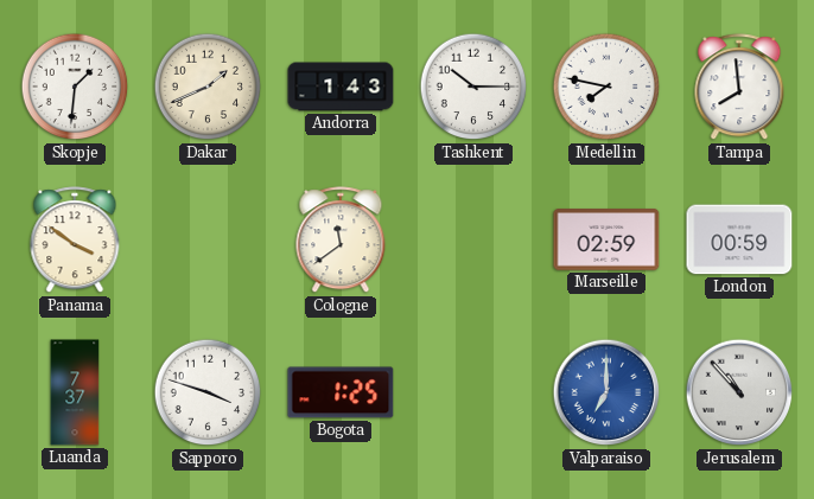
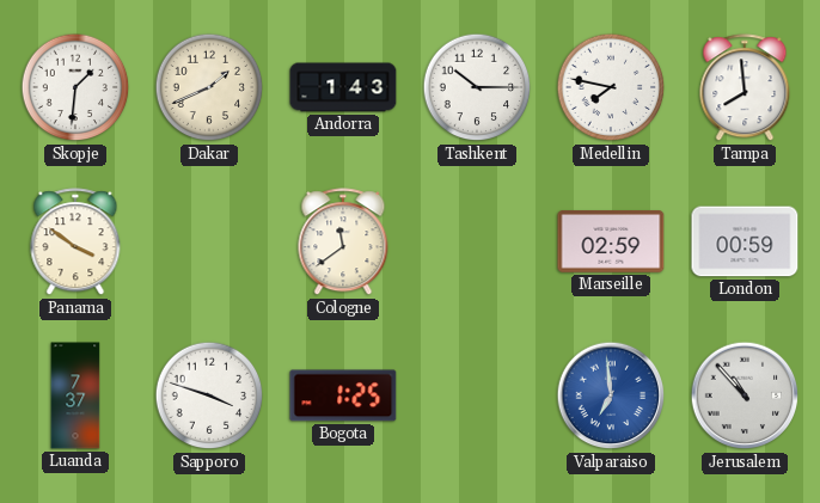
Valparaiso: 7:00 -> 6:59 (611, 395)
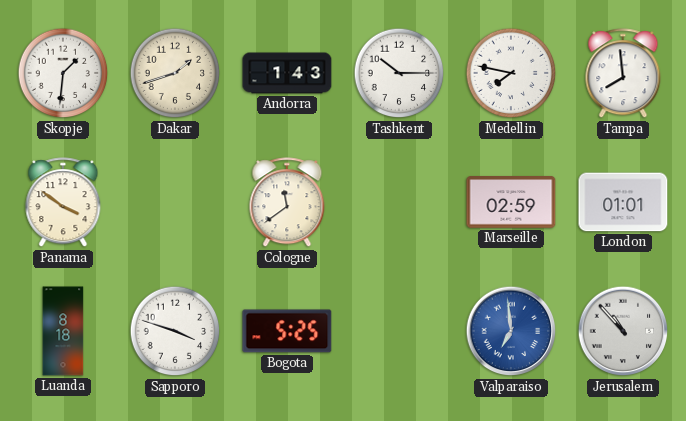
Dakar: 1:41 -> 1:42 (175, 73)
London: 00:59 -> 01:01 (623, 202)
Luanda: 7:37 -> 8:18 (63, 331)
Bogota: 1:25 -> 5:25 (287, 331)
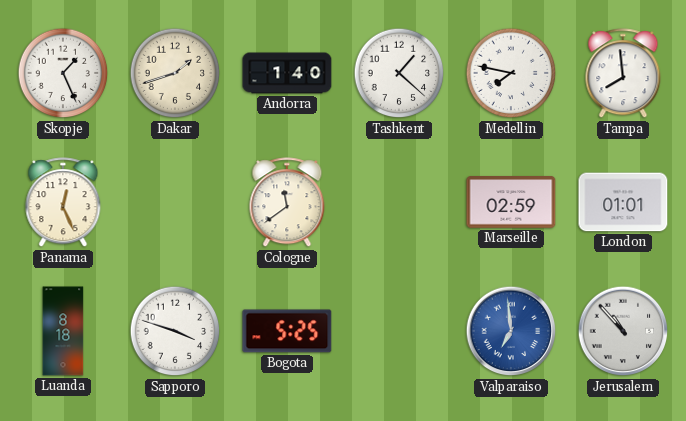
Skopje: 1:31 -> 1:26 (63, 73)
Andorra: 1:43 -> 1:40 (287, 73)
Tashkent: 10:15 -> 1:22 (399, 73)
Panama: 3:51 -> 12:26 (63, 203)
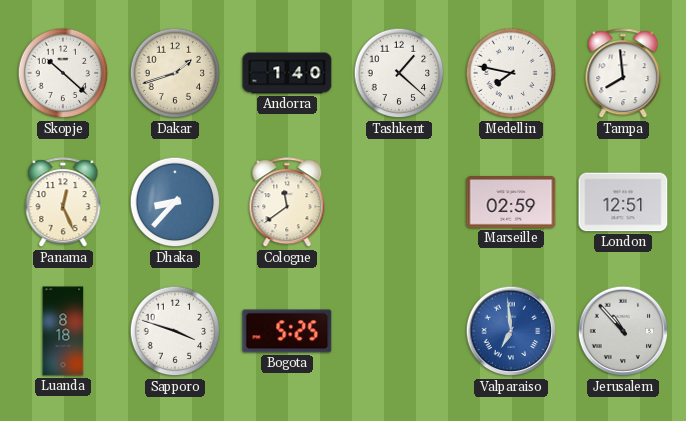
Skopje: 1:26 -> 10:22 (63, 73)
Dhaka: none -> 8:37 (175, 202)
London: 01:01 -> 12:51 (623, 202)
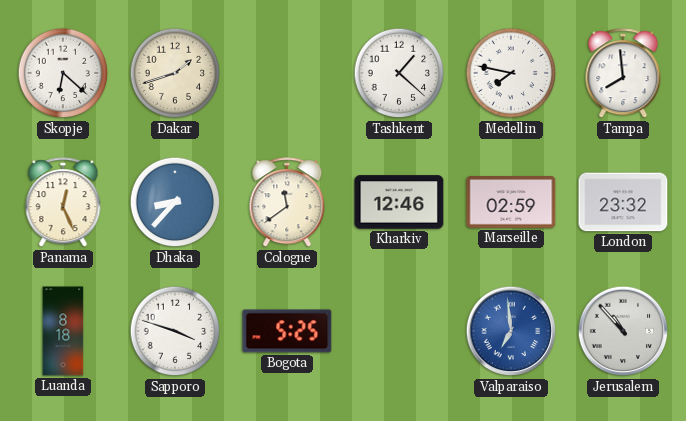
Skopje: 10:22 -> 6:22 (63, 73)
Andorra: 1:40 -> none (287, 73)
Kharkiv: none -> 12:46 (399, 202)
London: 12:51 -> 23:32 (623, 202)
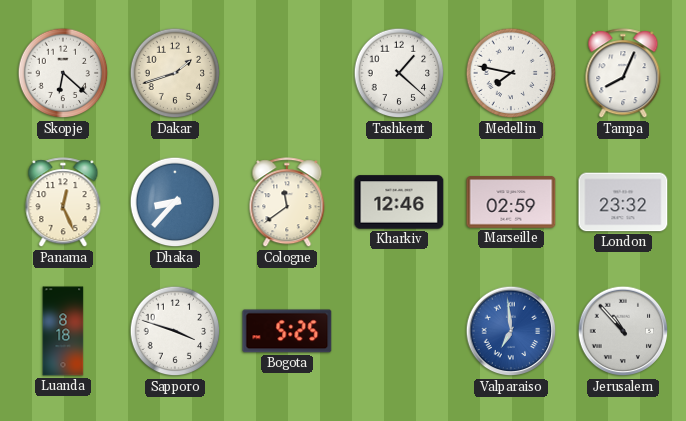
Tampa: 7:59 -> 8:04 (623, 74)
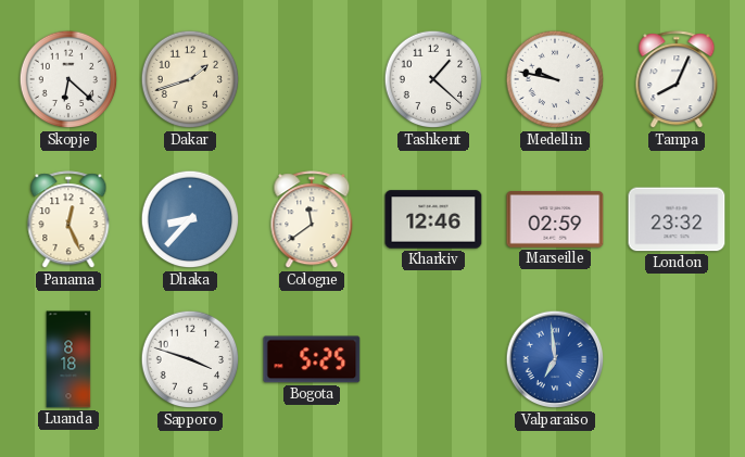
Medellin: 7:47 -> 9:47 (555, 79)
Jerusalem: 10:53 -> none (623, 331)
